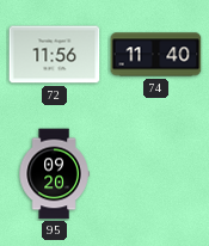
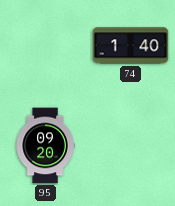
72: 11:56 -> none (55, 55)
74: 11:40 -> 1:40 (131, 46)
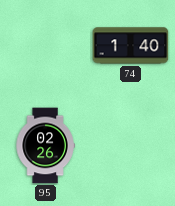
95: 09:20 -> 02:26 (45, 146)
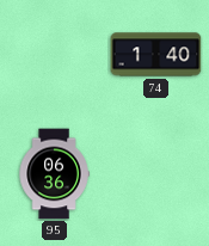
95: 02:26 -> 06:36 (54, 174)
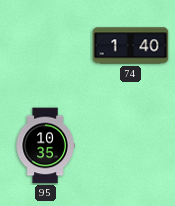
95: 06:36 -> 10:35 (45, 146)
